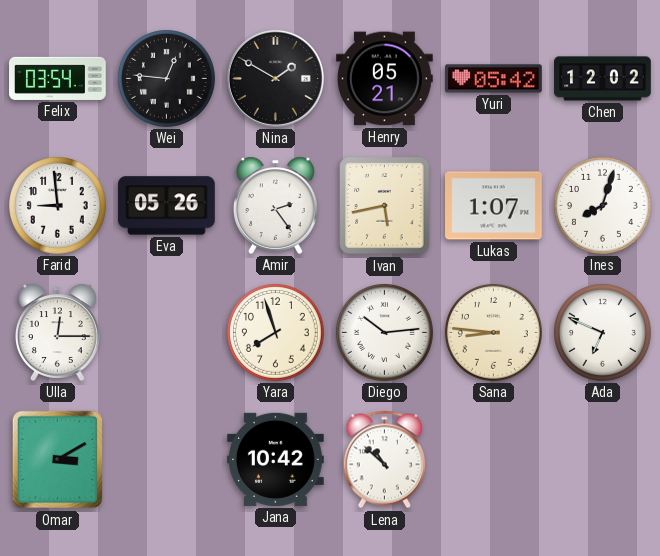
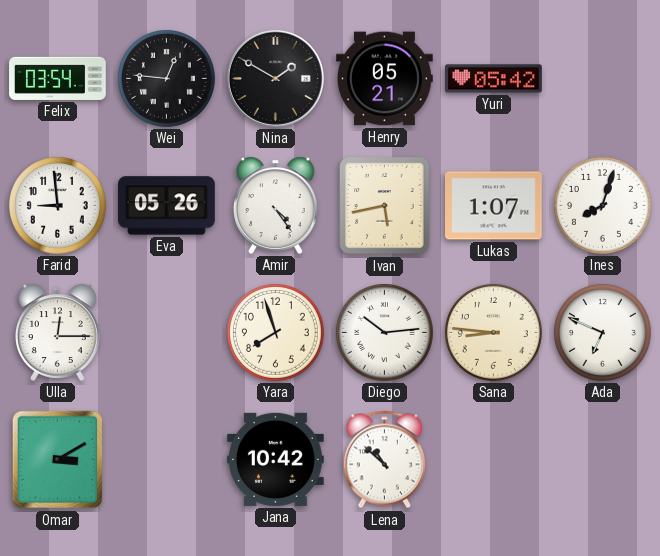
Chen: 12:02 -> none (603, 79)
Amir: 2:24 -> 4:24 (275, 205)
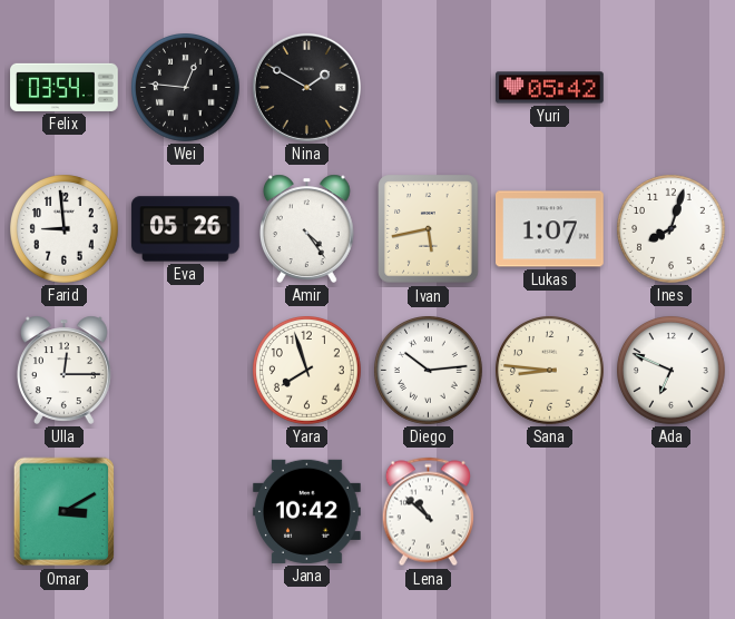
Henry: 05:21 -> none (385, 79)
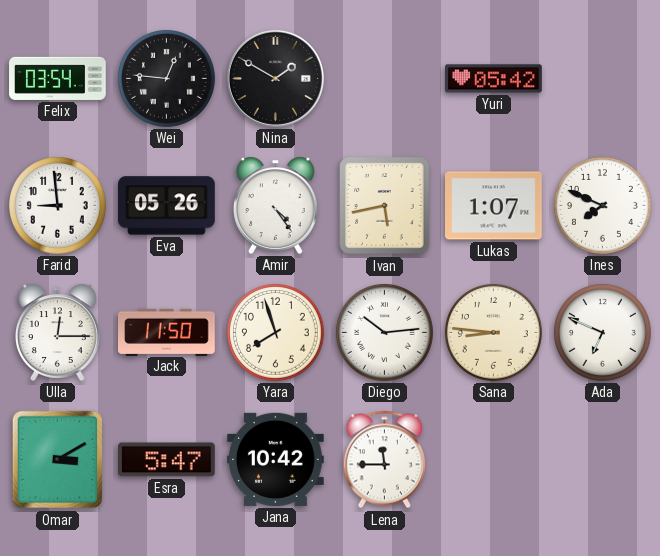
Ines: 8:03 -> 7:49 (603, 206)
Jack: none -> 11:50 (167, 332)
Esra: none -> 5:47 (167, 460)
Lena: 10:52 -> 11:45 (384, 460)
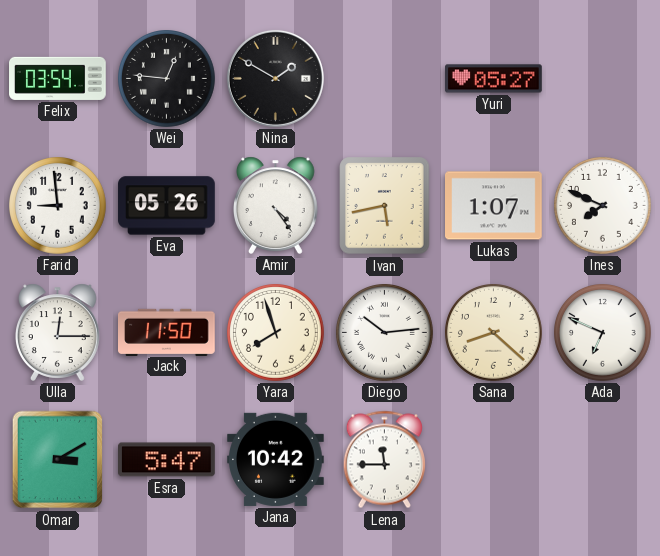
Yuri: 05:42 -> 05:27 (494, 79)
Sana: 8:46 -> 8:22 (494, 333)
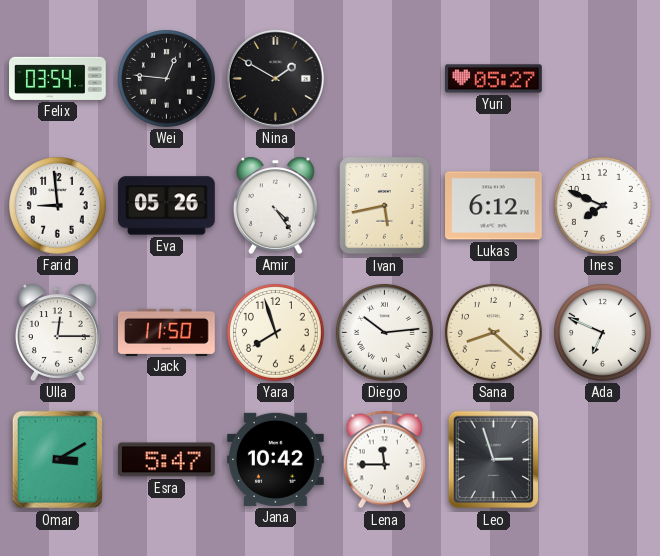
Lukas: 1:07 -> 6:12 (494, 206)
Leo: none -> 2:57 (494, 460)
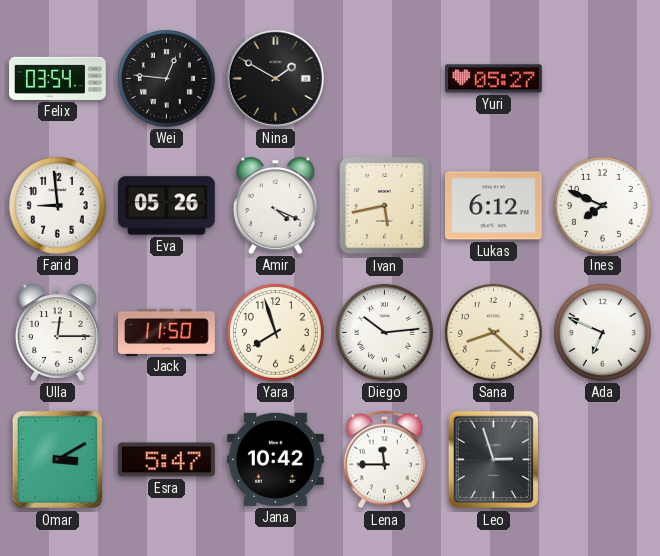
Amir: 4:24 -> 4:19 (275, 205)
